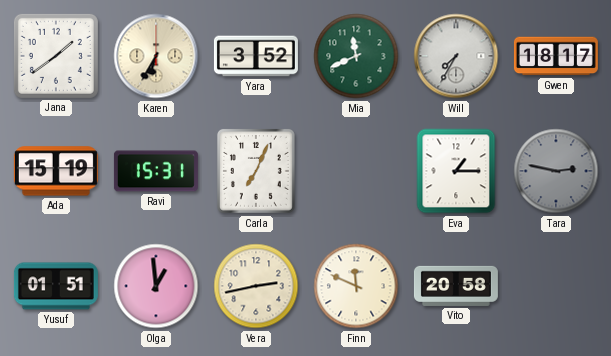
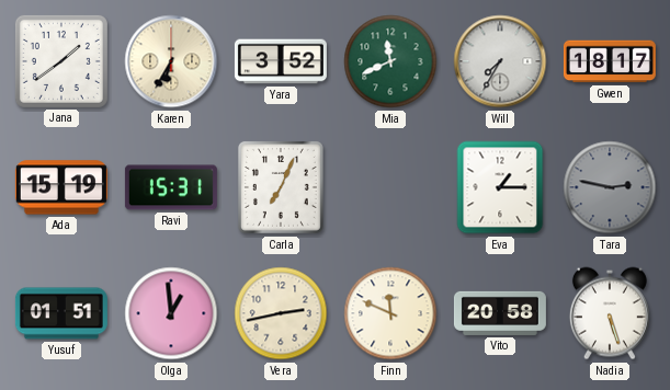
Nadia: none -> 5:27 (610, 313)
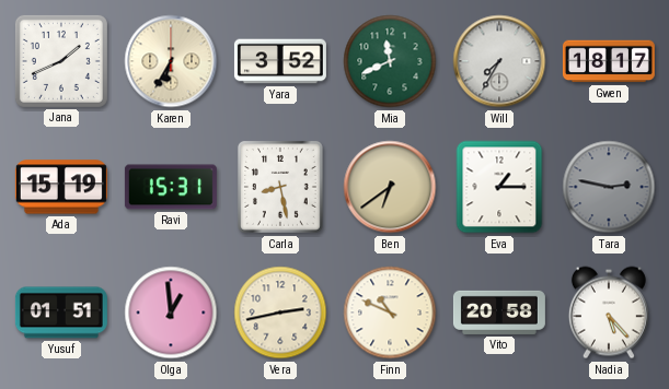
Jana: 1:39 -> 1:41 (61, 61)
Carla: 7:04 -> 8:28 (280, 187)
Ben: none -> 6:39 (390, 187)
Finn: 11:49 -> 10:49 (390, 313)
Nadia: 5:27 -> 5:23 (609, 313)
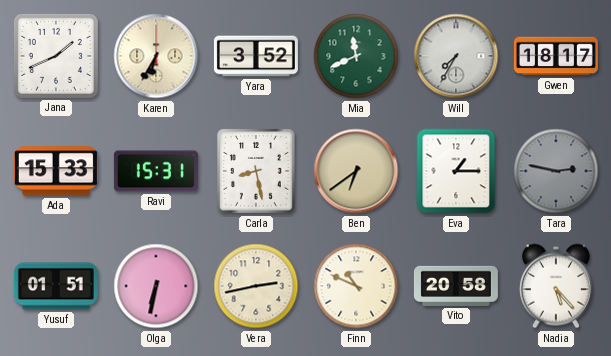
Ada: 15:19 -> 15:33 (56, 171)
Olga: 12:59 -> 6:32 (156, 286)
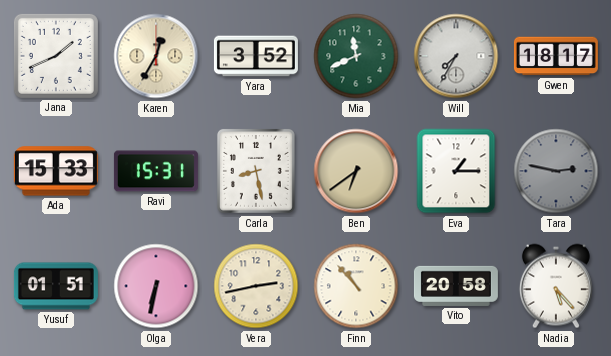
Karen: 6:35 -> 12:35 (156, 56)
Finn: 10:49 -> 10:53 (356, 286)
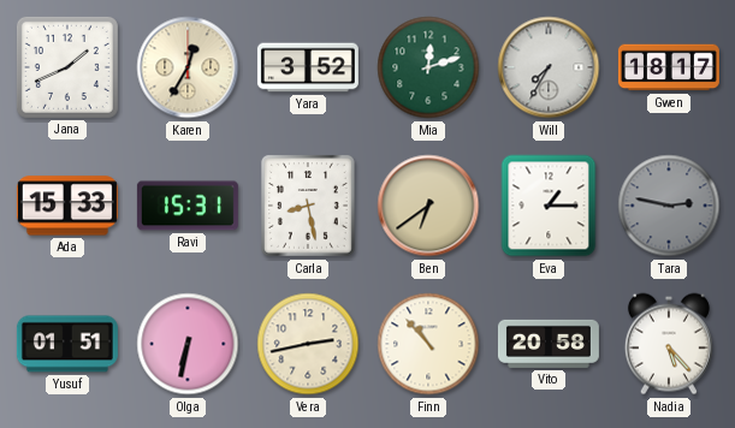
Mia: 11:41 -> 12:12 (428, 67)
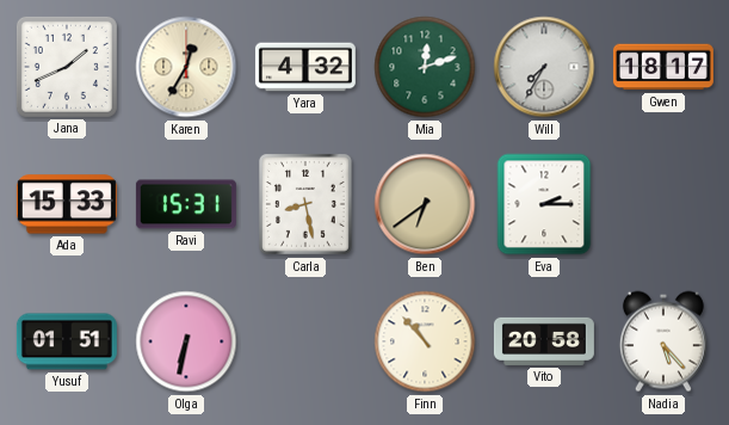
Yara: 3:52 -> 4:32 (305, 67)
Eva: 1:15 -> 2:15 (544, 204)
Tara: 2:47 -> none (669, 206)
Vera: 2:43 -> none (308, 344)
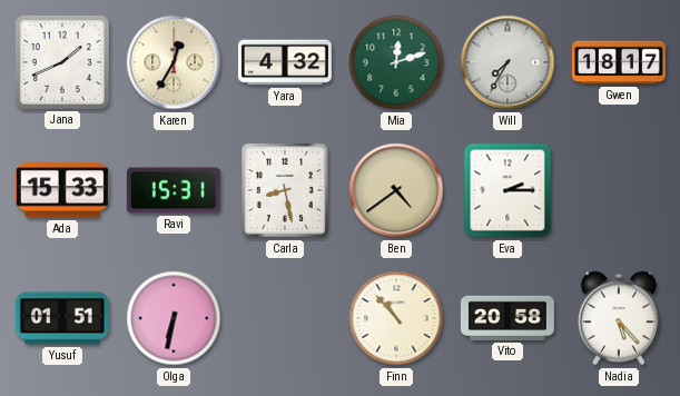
Ben: 6:39 -> 4:39 (396, 190)
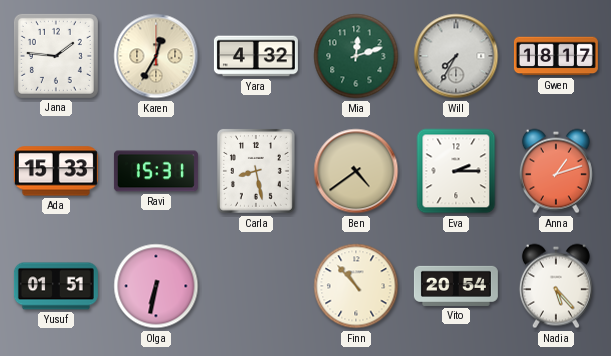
Jana: 1:41 -> 1:46 (56, 56)
Anna: none -> 1:12 (556, 171)
Vito: 20:58 -> 20:54 (456, 286)
